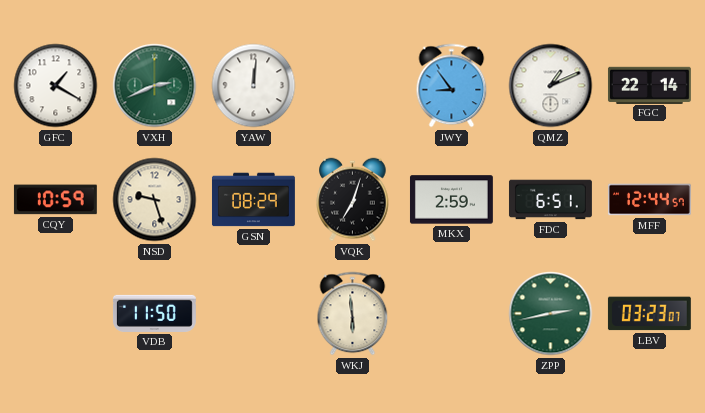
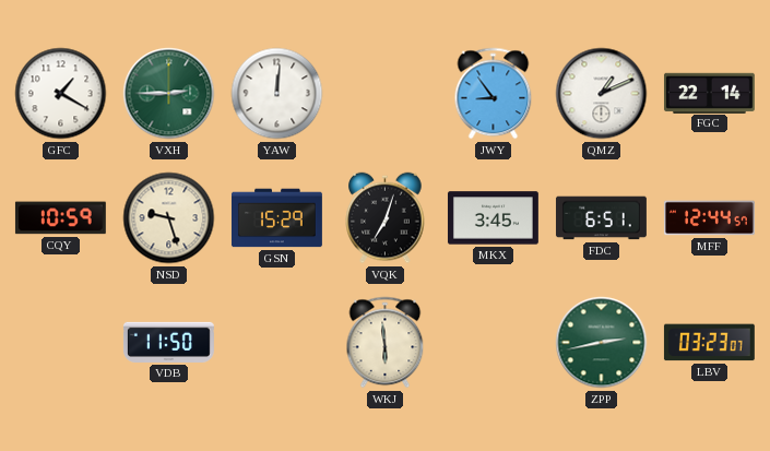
VXH: 2:41 -> 2:45 (169, 94)
GSN: 08:29 -> 15:29 (277, 218)
MKX: 2:59 -> 3:45 (493, 218)
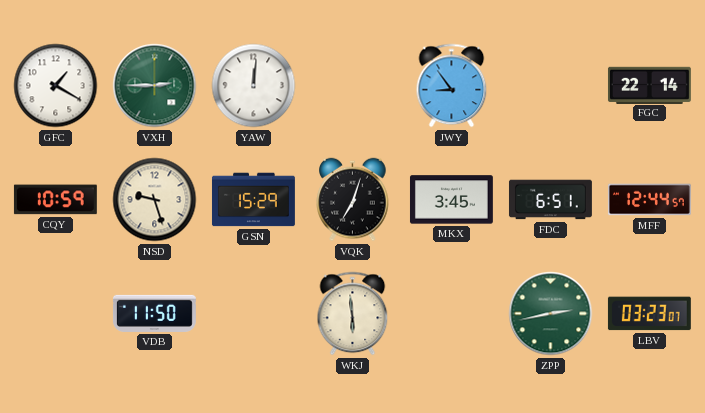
QMZ: 1:11 -> none (602, 94)
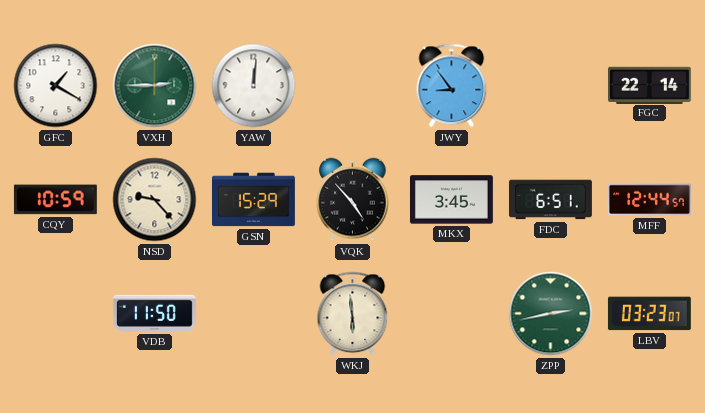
NSD: 9:27 -> 9:23 (155, 200)
VQK: 7:03 -> 4:53 (353, 200)
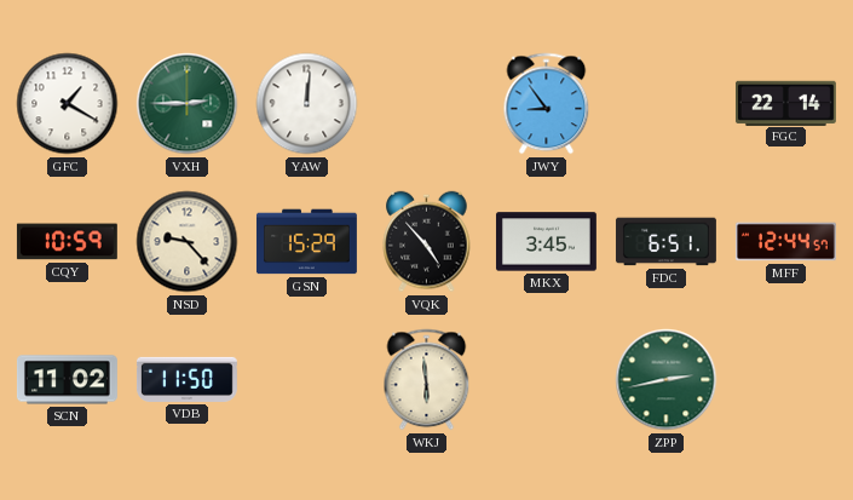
SCN: none -> 11:02 (67, 380)
LBV: 03:23 -> none (649, 314)
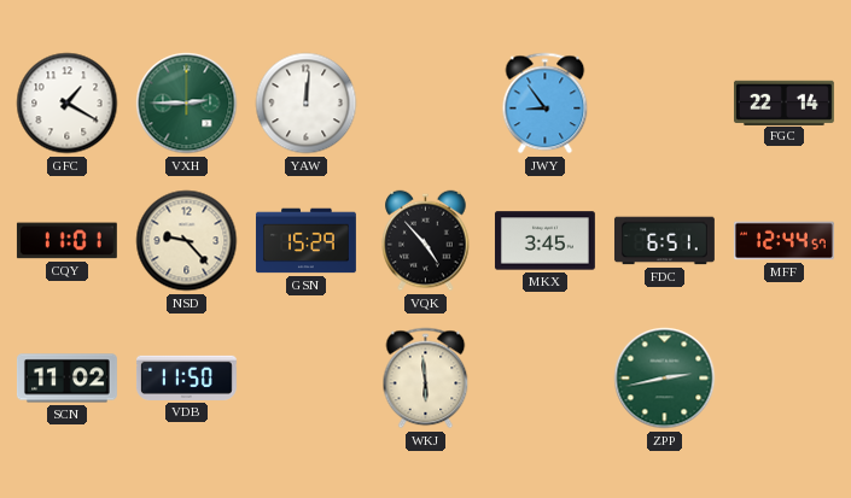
CQY: 10:59 -> 11:01 (66, 241)
